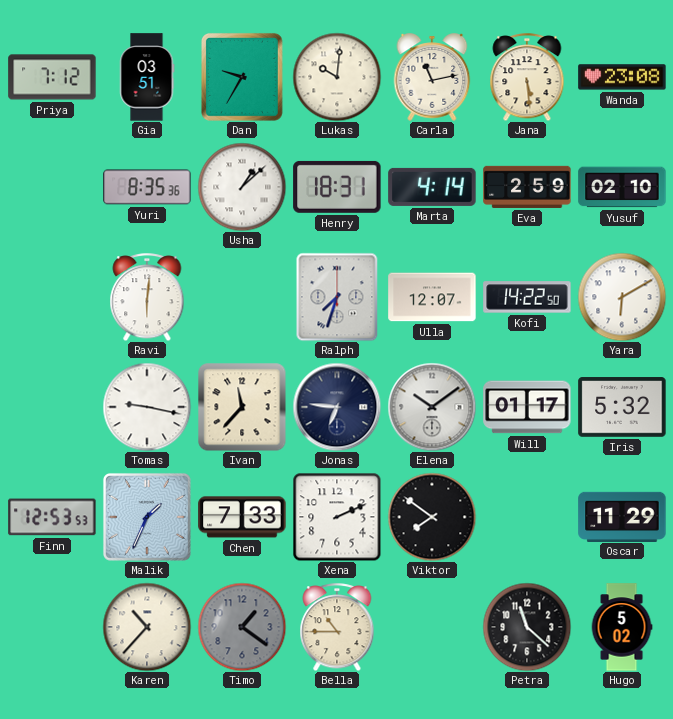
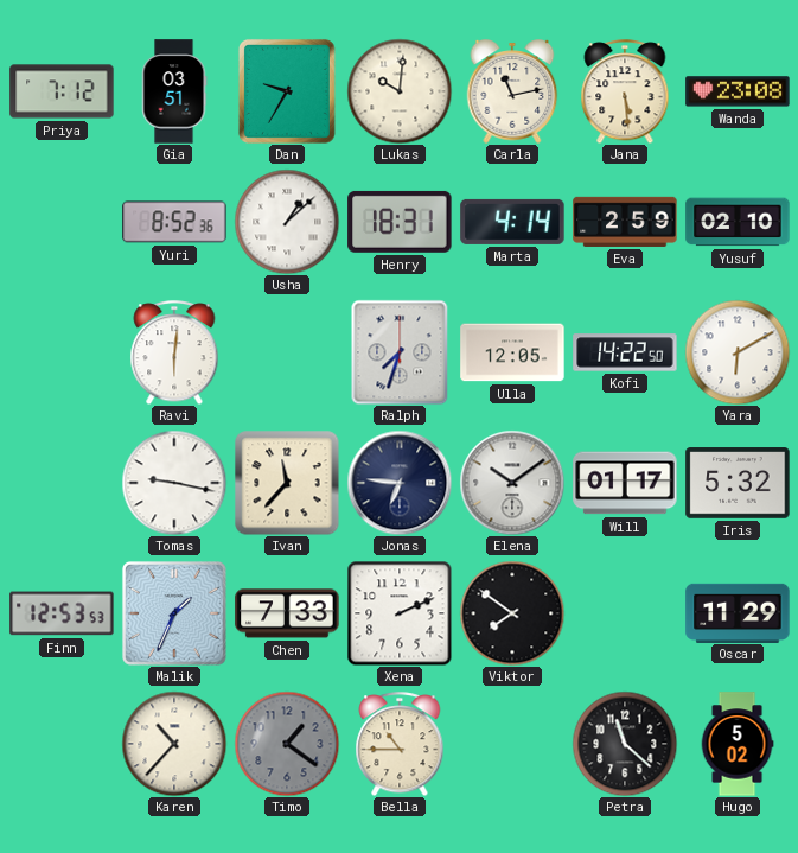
Yuri: 8:35 -> 8:52 (174, 222)
Ulla: 12:07 -> 12:05 (512, 352)
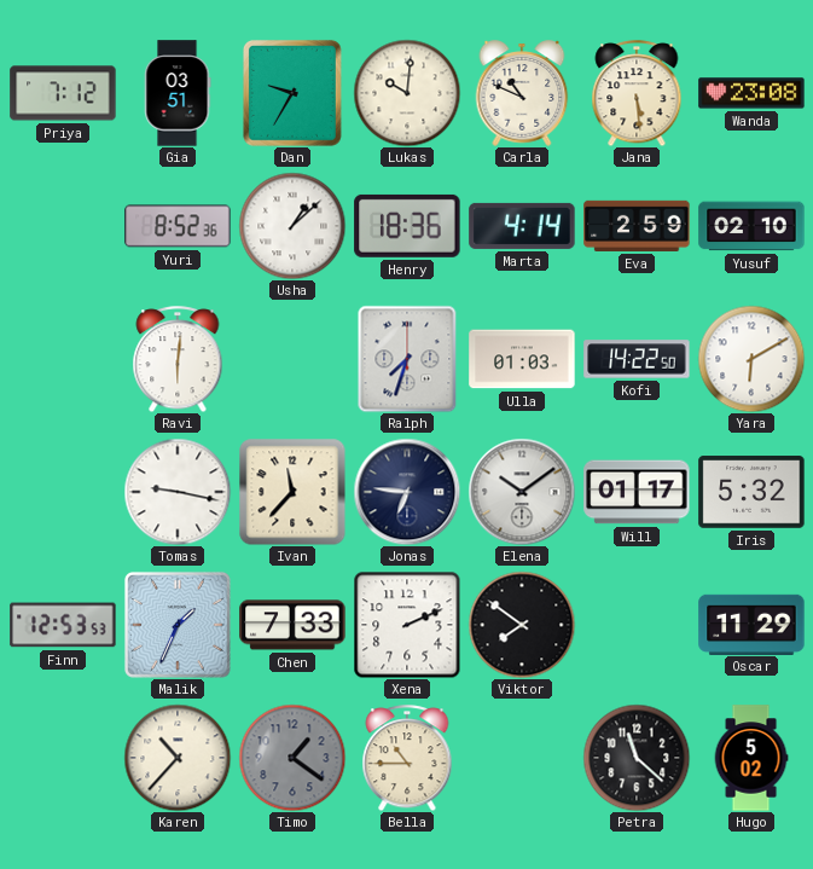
Carla: 11:13 -> 10:49 (522, 93)
Henry: 18:31 -> 18:36 (407, 226)
Ulla: 12:05 -> 01:03 (522, 359)
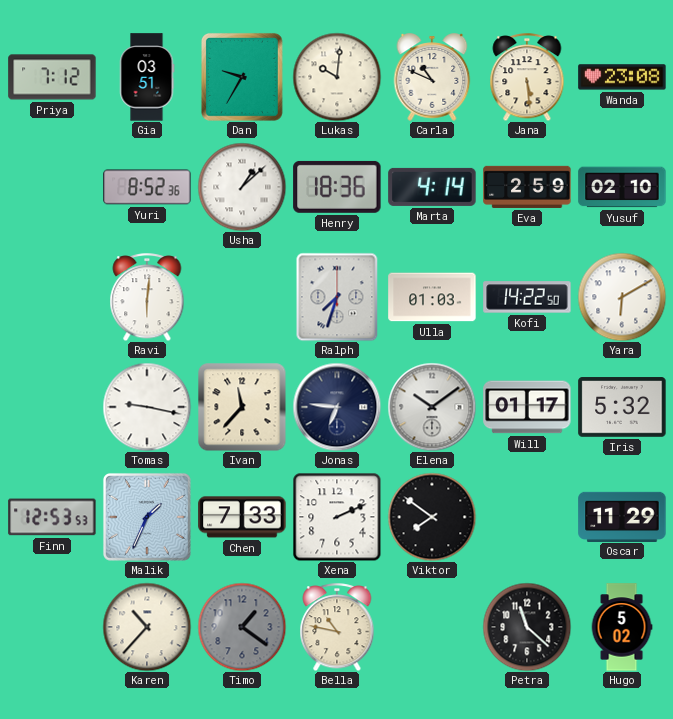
Bella: 10:45 -> 10:47 (337, 627)
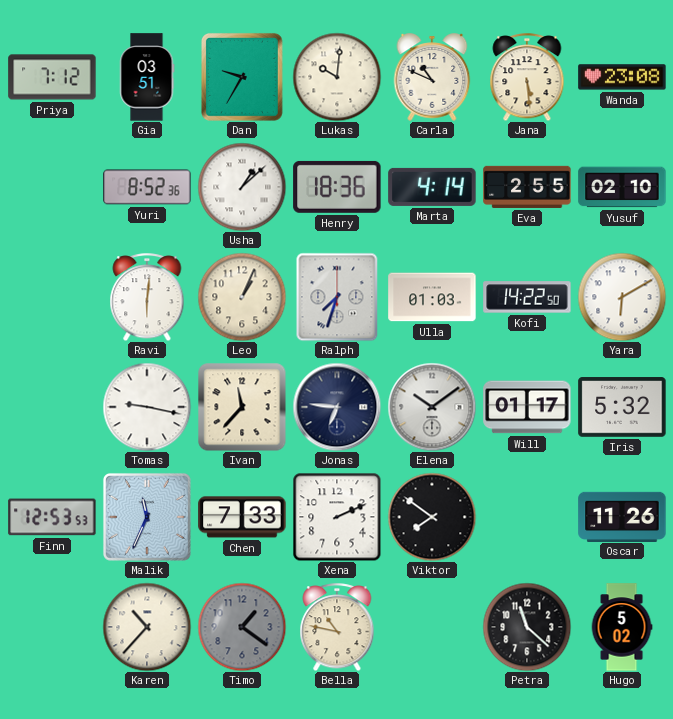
Eva: 2:59 -> 2:55 (527, 187)
Leo: none -> 1:04 (242, 297)
Malik: 1:34 -> 11:34 (147, 517)
Oscar: 11:29 -> 11:26 (622, 516)
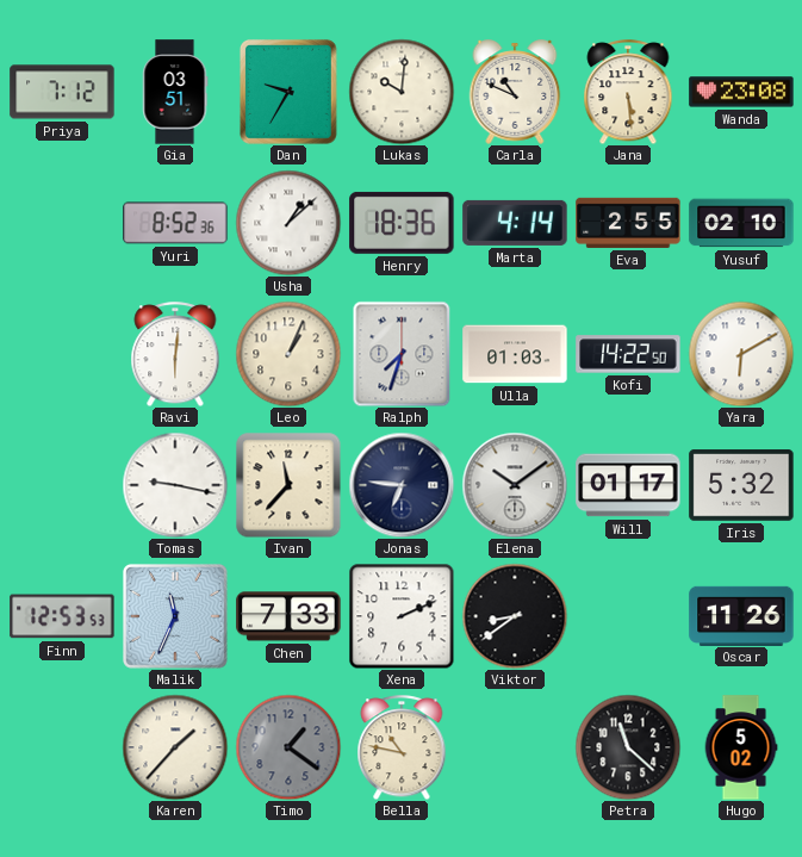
Viktor: 7:51 -> 8:39 (515, 616)
Karen: 10:37 -> 1:37 (175, 747)
